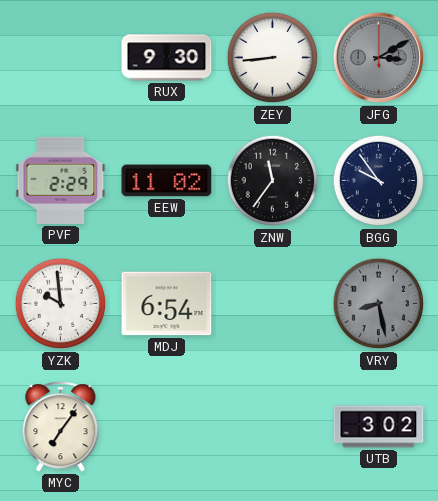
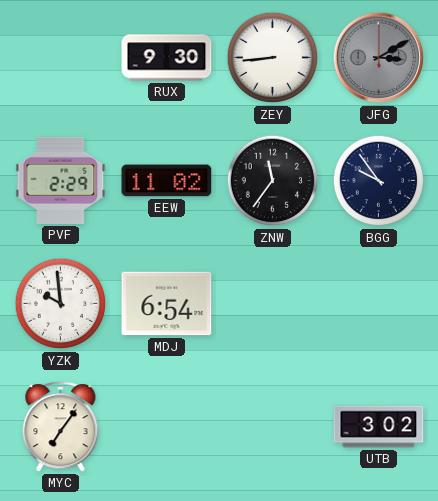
VRY: 8:28 -> none (379, 304)
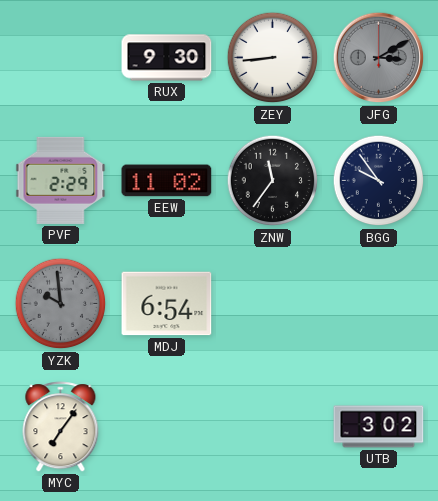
YZK dial: white -> grey (61, 304)
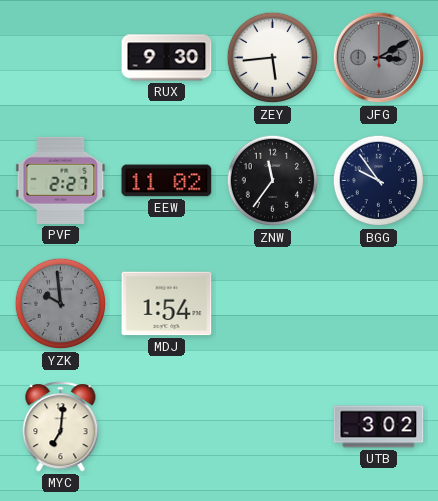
ZEY: 8:44 -> 5:44 (273, 58)
PVF: 2:29 -> 2:27 (61, 180)
MDJ: 6:54 -> 1:54 (167, 304)
MYC: 7:06 -> 7:01 (61, 427)
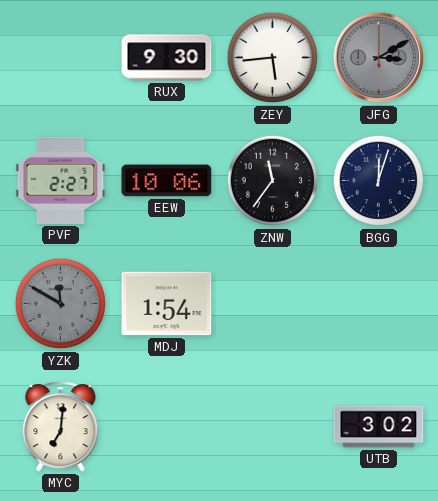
EEW: 11:02 -> 10:06 (167, 181)
BGG: 9:54 -> 12:03 (379, 181)
YZK: 9:59 -> 11:50 (61, 304)
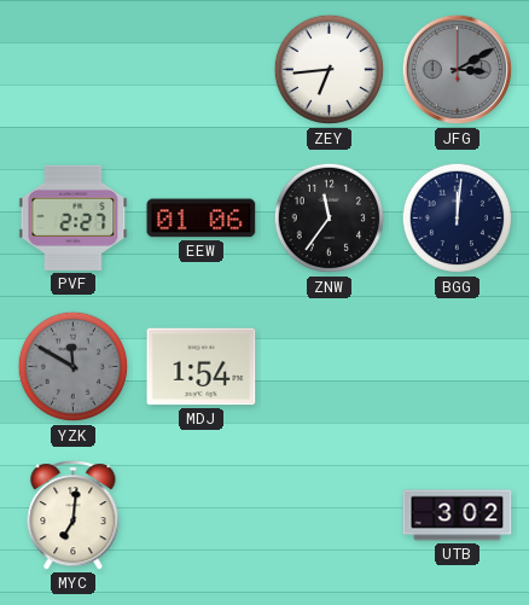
RUX: 9:30 -> none (167, 58)
ZEY: 5:44 -> 6:44 (330, 70)
EEW: 10:06 -> 01:06 (202, 219)
BGG: 12:03 -> 12:01 (458, 219)
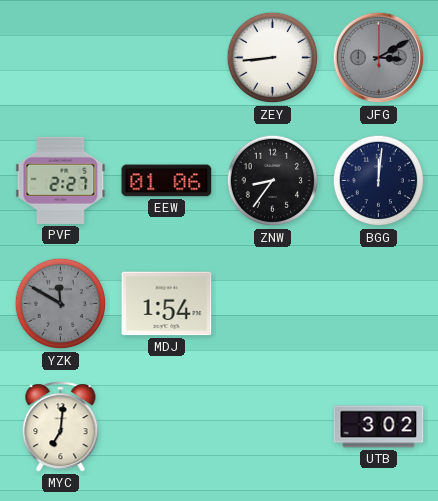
ZEY: 6:44 -> 8:44 (273, 58)
ZNW: 11:36 -> 8:36 (273, 181)
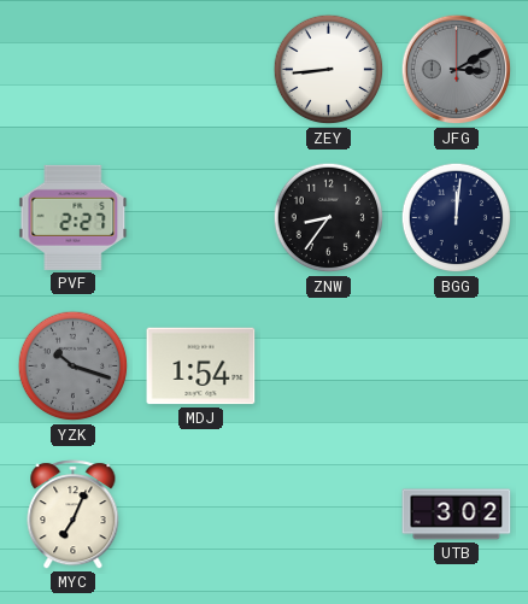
EEW: 01:06 -> none (167, 181)
YZK: 11:50 -> 10:18 (74, 366)
MYC: 7:01 -> 7:04 (74, 515)
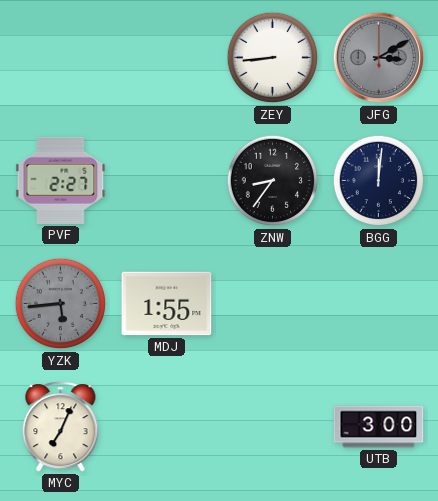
YZK: 10:18 -> 5:44 (61, 304)
MDJ: 1:54 -> 1:55 (167, 304)
UTB: 3:02 -> 3:00 (379, 427)
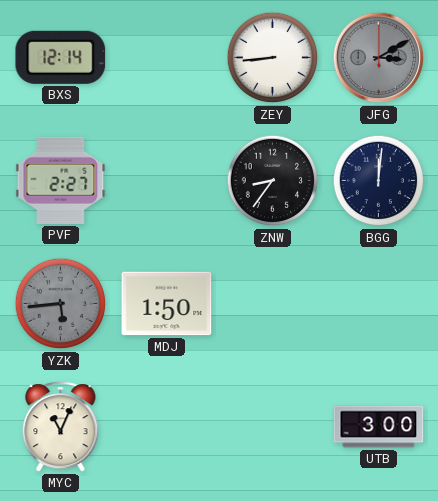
BXS: none -> 12:14 (61, 57)
MDJ: 1:55 -> 1:50 (167, 304)
MYC: 7:04 -> 11:04 (61, 427)
